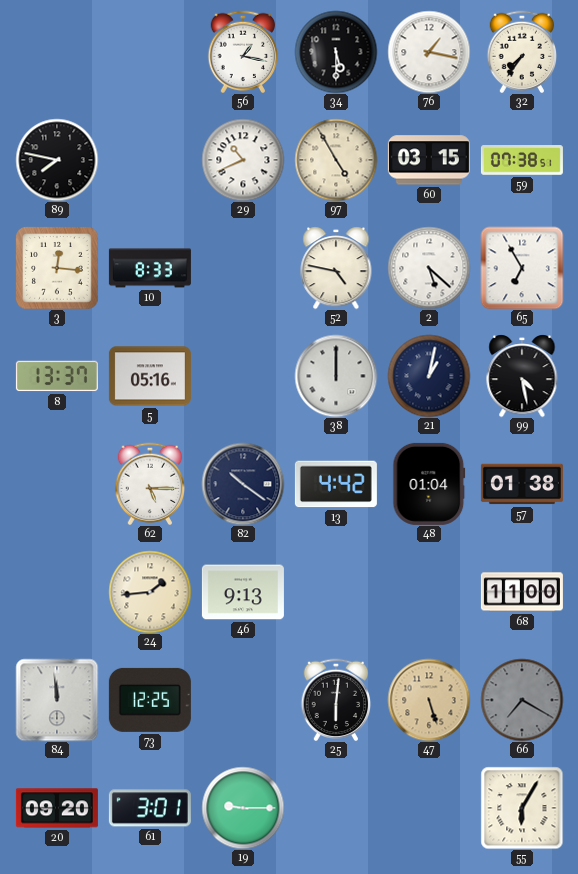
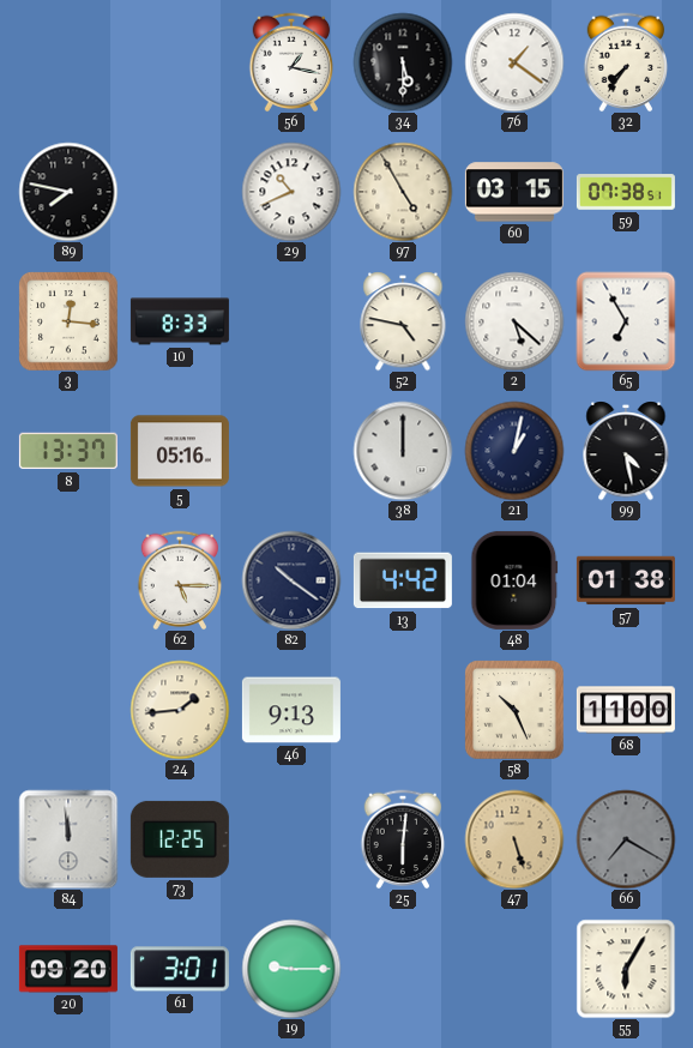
76: 1:17 -> 1:21 (514, 62)
58: none -> 10:26 (514, 710)
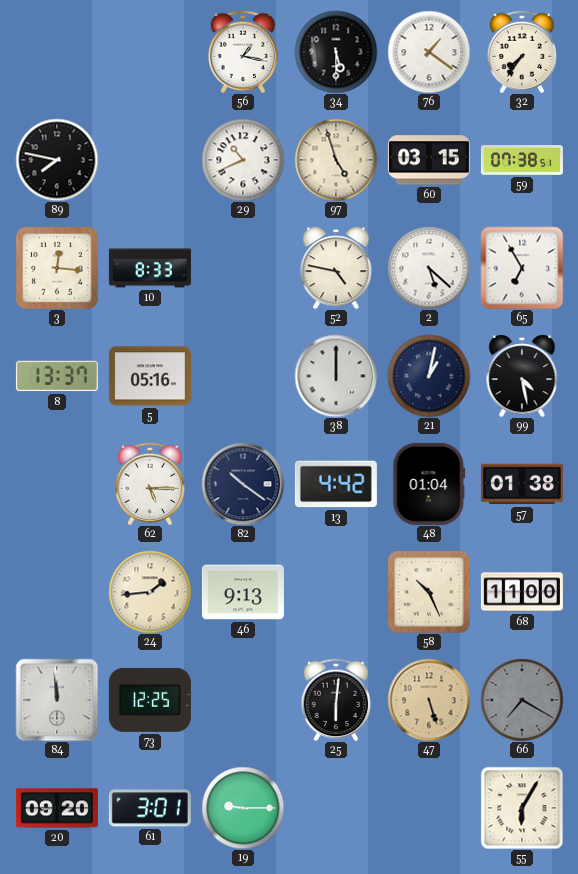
97: 4:55 -> 4:57 (336, 160)
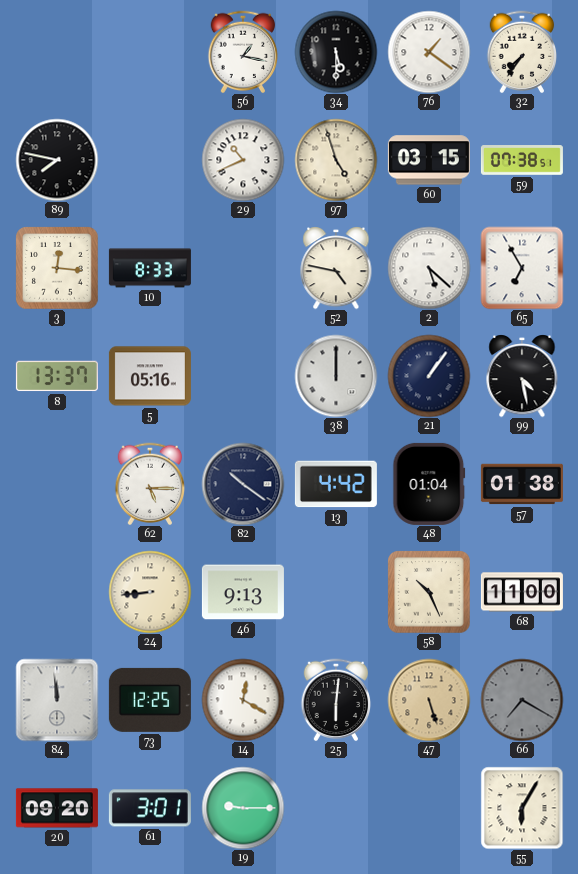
21: 1:02 -> 1:06 (429, 376)
24: 1:44 -> 8:44 (150, 592)
14: none -> 12:20 (243, 700)
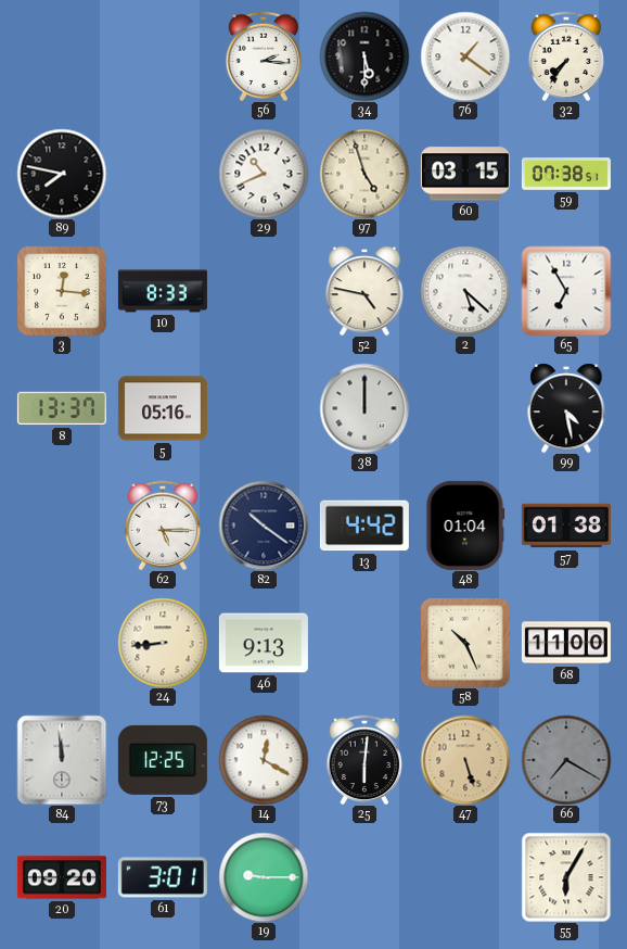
56: 1:17 -> 2:16 (264, 56)
21: 1:06 -> none (429, 376)
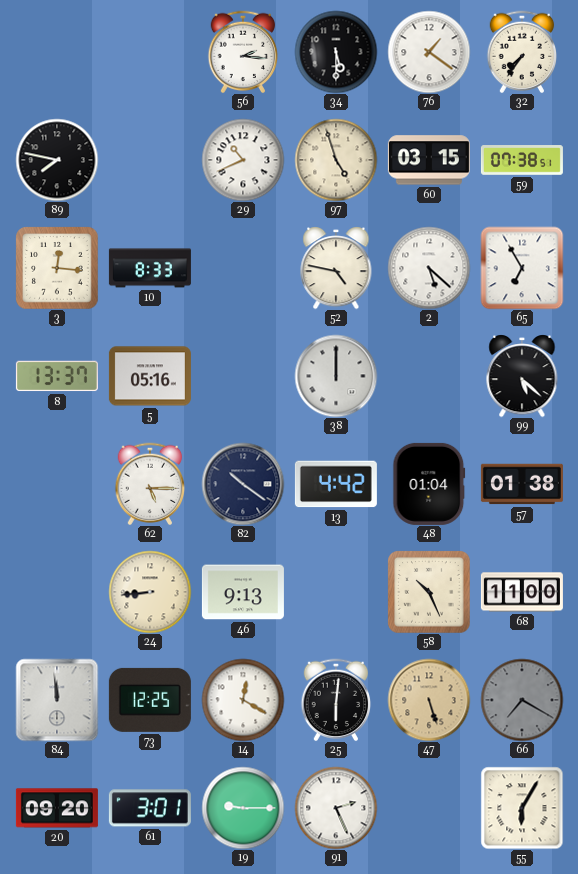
99: 4:28 -> 5:22 (522, 376)
91: none -> 2:26 (336, 808)
